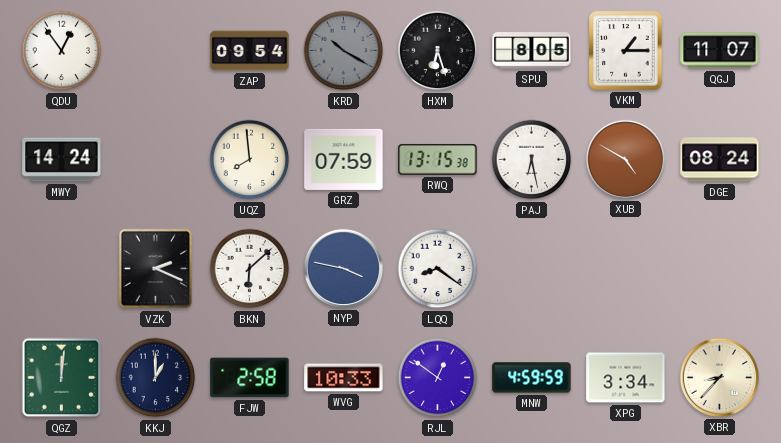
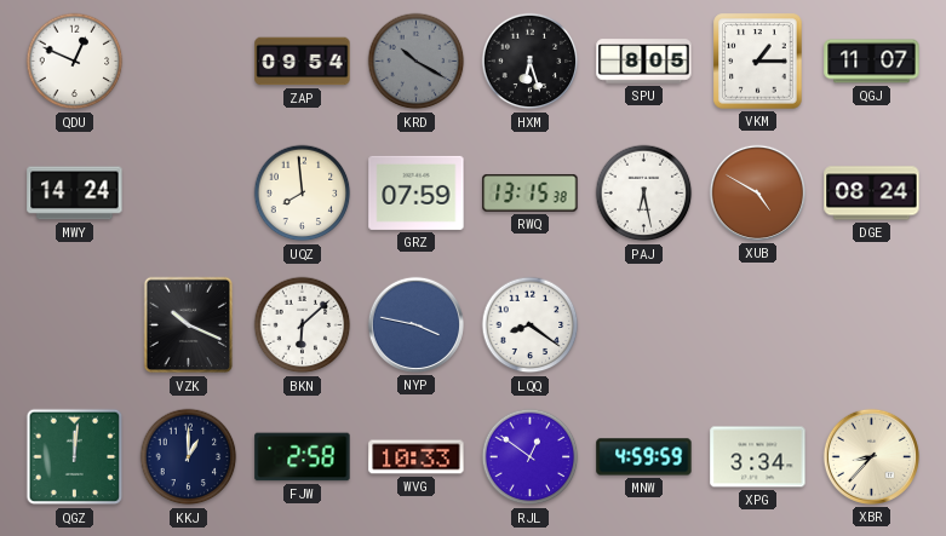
QDU: 12:54 -> 12:49 (75, 62)
VZK: 2:19 -> 10:19 (189, 325)
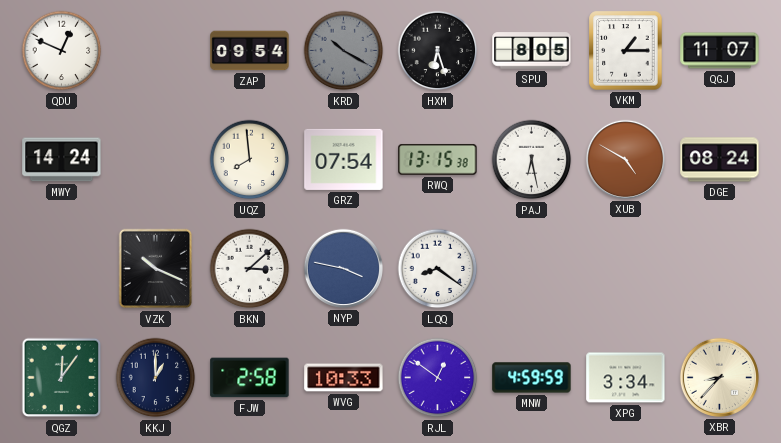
GRZ: 07:59 -> 07:54 (344, 159)
BKN: 6:08 -> 3:08 (250, 269)
QGZ: 12:01 -> 12:06 (62, 378)
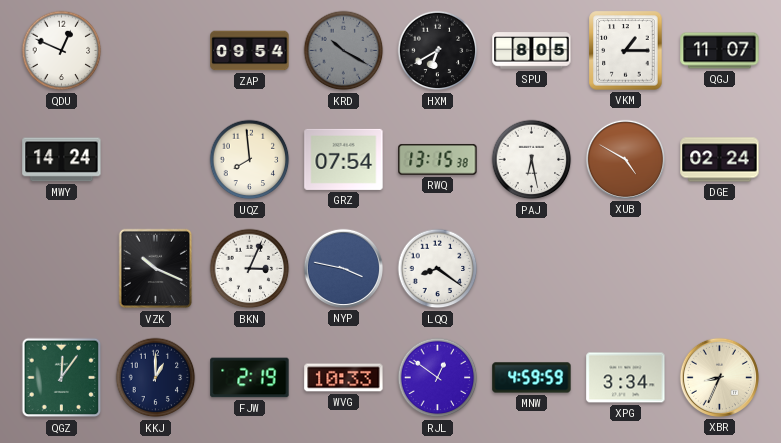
HXM: 6:27 -> 6:40 (438, 51)
DGE: 08:24 -> 02:24 (720, 160)
BKN: 3:08 -> 3:04 (250, 269)
FJW: 2:58 -> 2:19 (250, 378)
XBR: 8:37 -> 8:34 (719, 377)
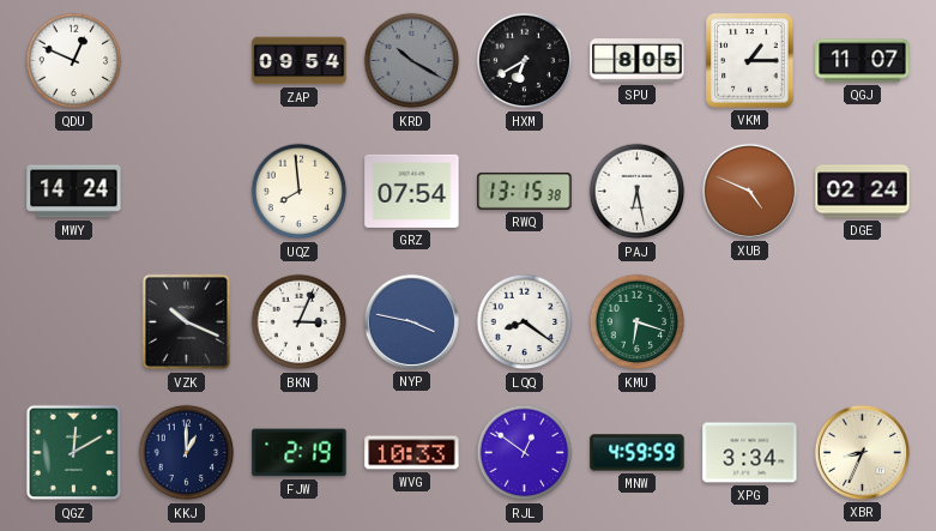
XUB: 4:50 -> 4:49 (749, 191)
KMU: none -> 6:18 (638, 322)
QGZ: 12:06 -> 12:10 (74, 453)
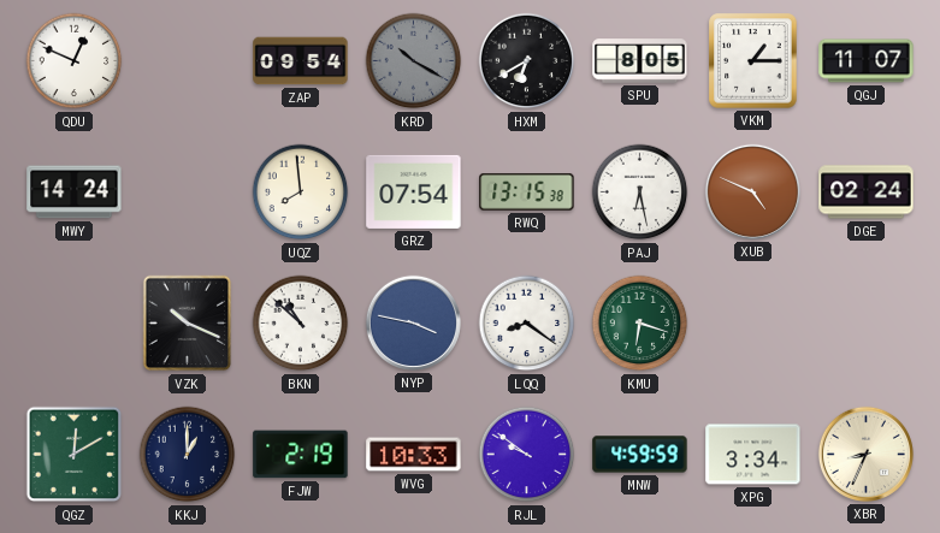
BKN: 3:04 -> 10:52 (301, 324)
RJL: 12:51 -> 9:51 (527, 455)
